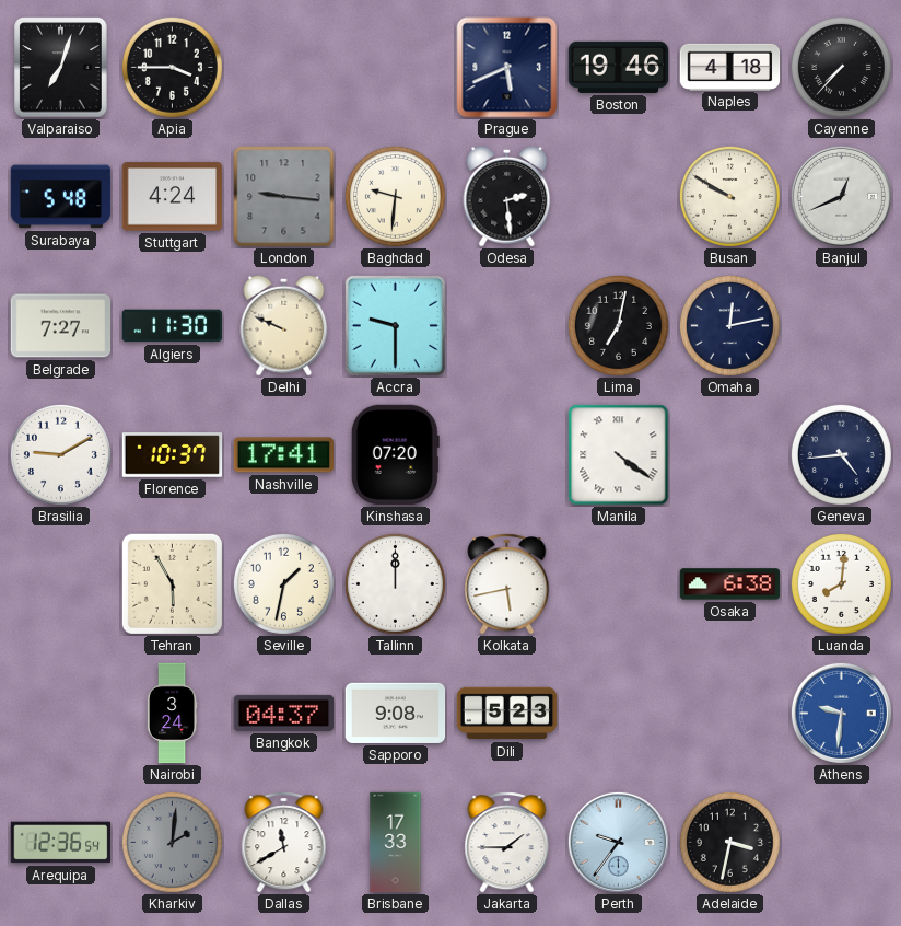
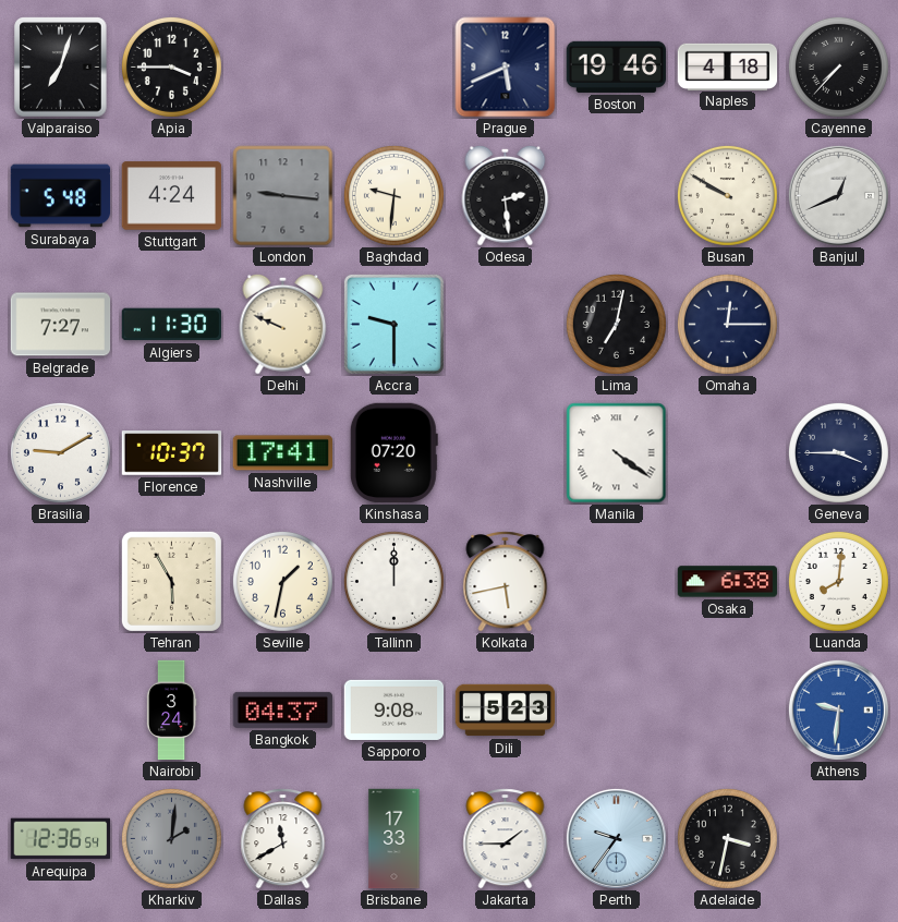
Omaha: 12:13 -> 12:15 (727, 324)
Geneva: 4:44 -> 3:45 (838, 452)
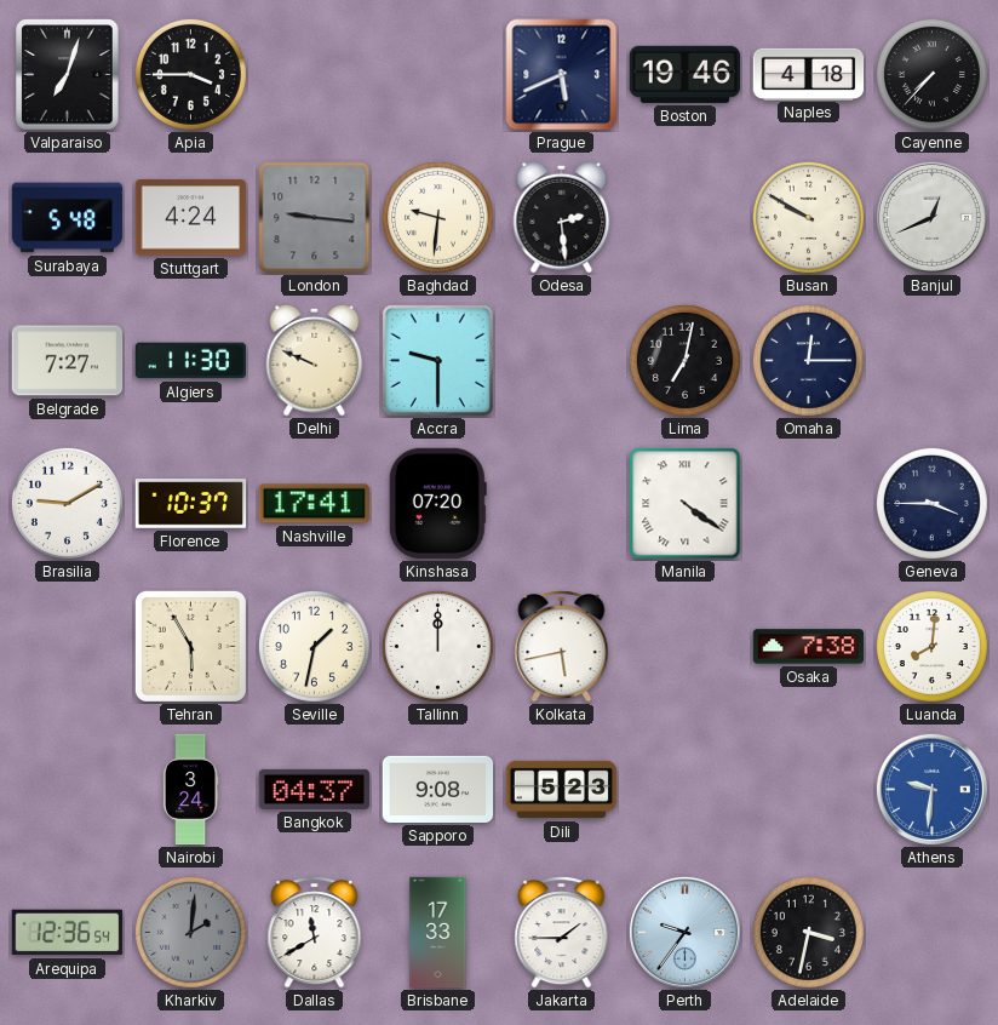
Osaka: 6:38 -> 7:38 (809, 647)
